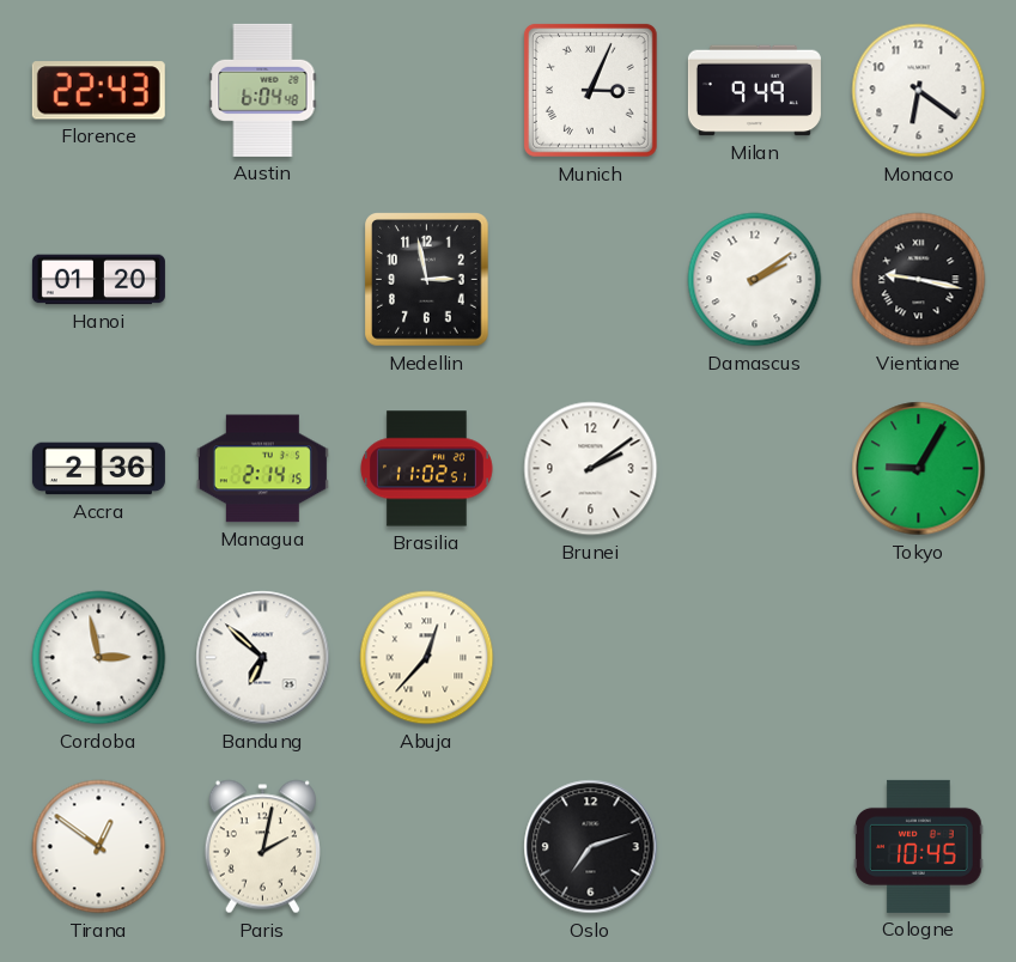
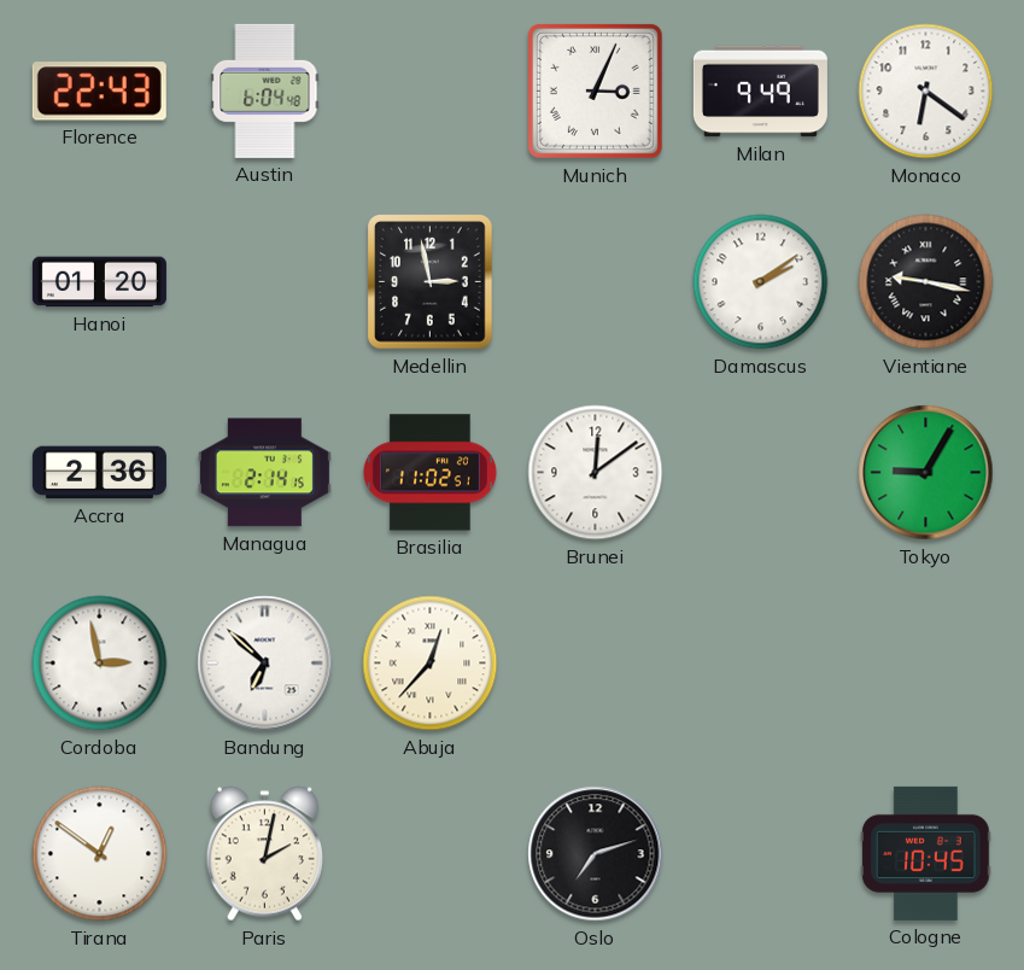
Brunei: 2:09 -> 12:09 (596, 473)
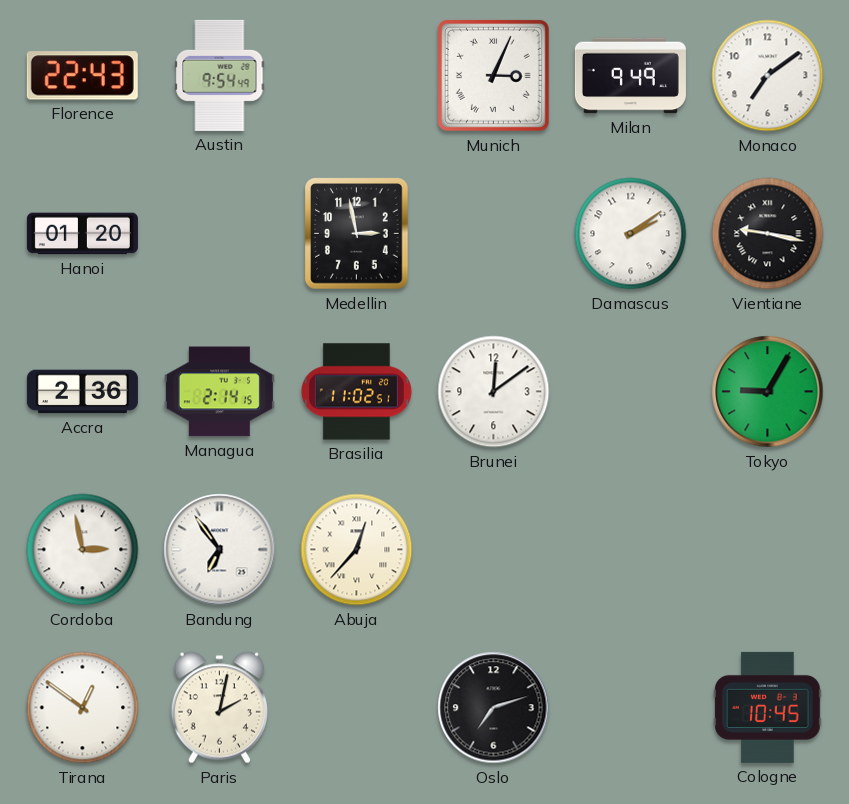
Austin: 6:04 -> 9:54 (220, 75)
Monaco: 6:21 -> 7:09 (768, 76)
Bandung: 6:52 -> 6:54 (220, 550)
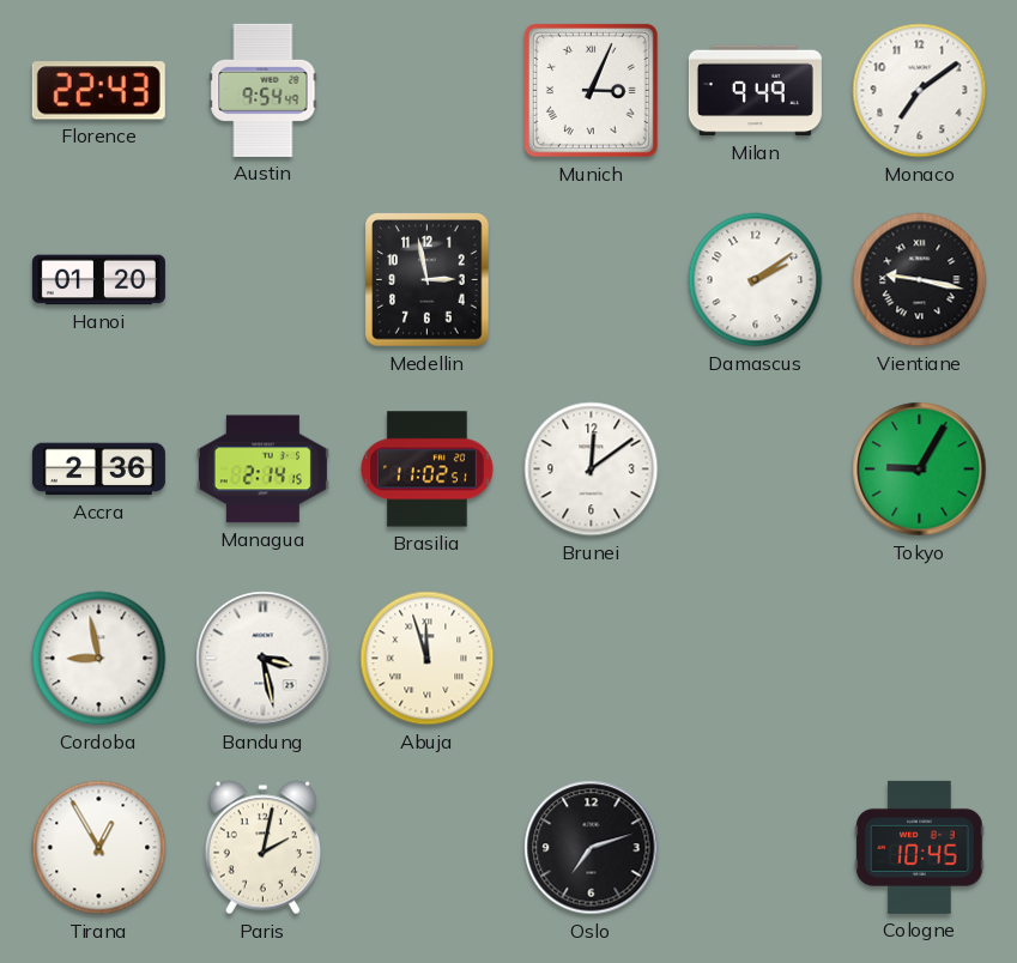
Cordoba: 2:58 -> 8:58 (99, 659)
Bandung: 6:54 -> 3:28 (264, 659)
Abuja: 12:37 -> 11:57 (428, 659)
Tirana: 12:51 -> 12:55 (99, 848)
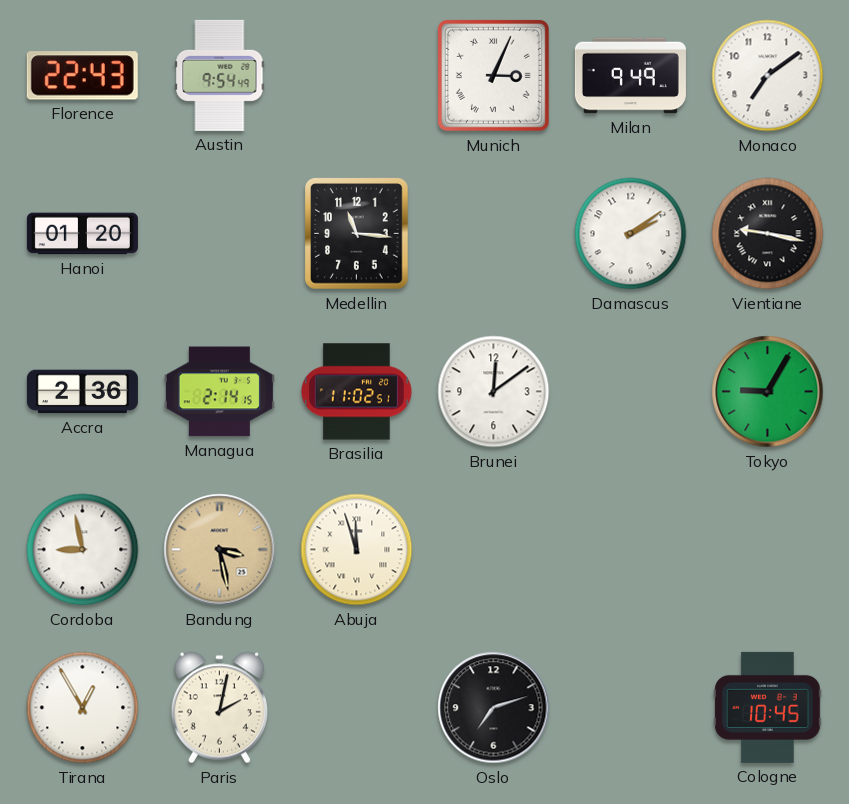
Medellin: 2:58 -> 11:16 (357, 234)
Bandung dial: white -> champagne (220, 550)
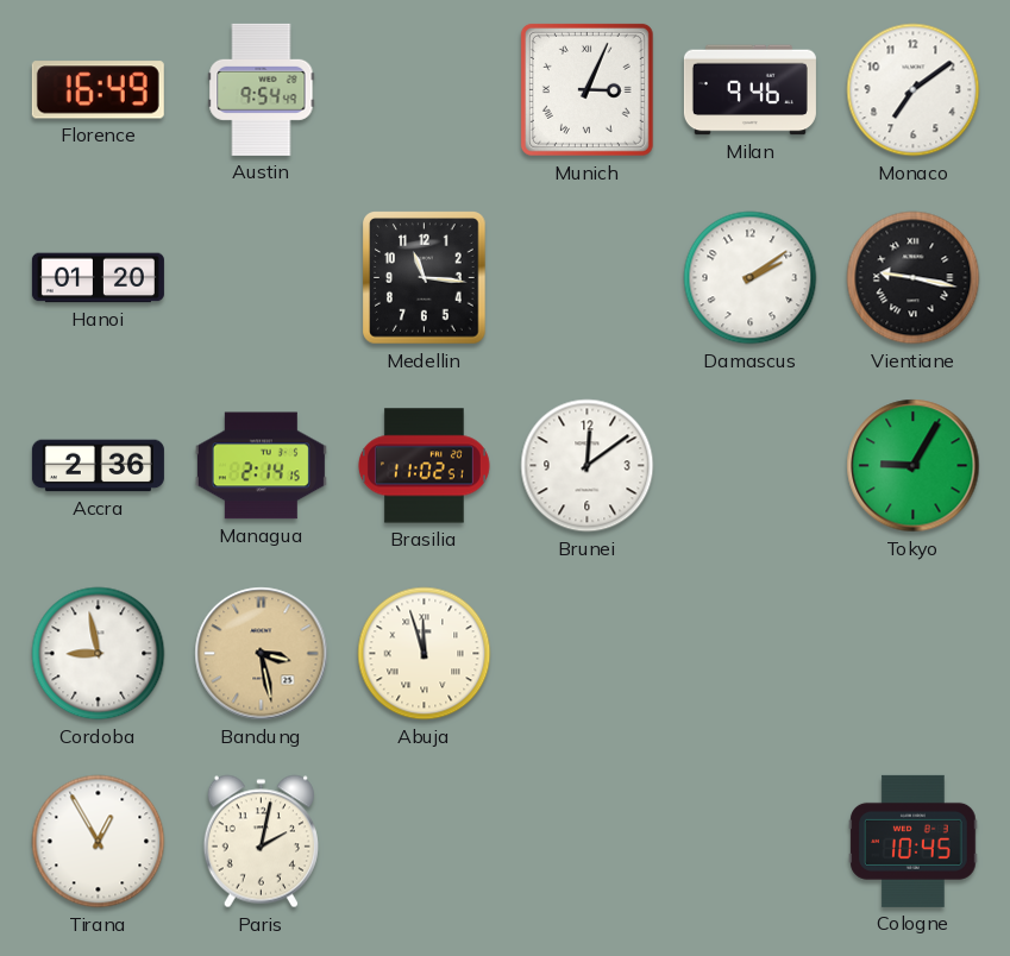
Florence: 22:43 -> 16:49 (98, 90)
Milan: 9:49 -> 9:46 (749, 90)
Oslo: 7:12 -> none (494, 708)
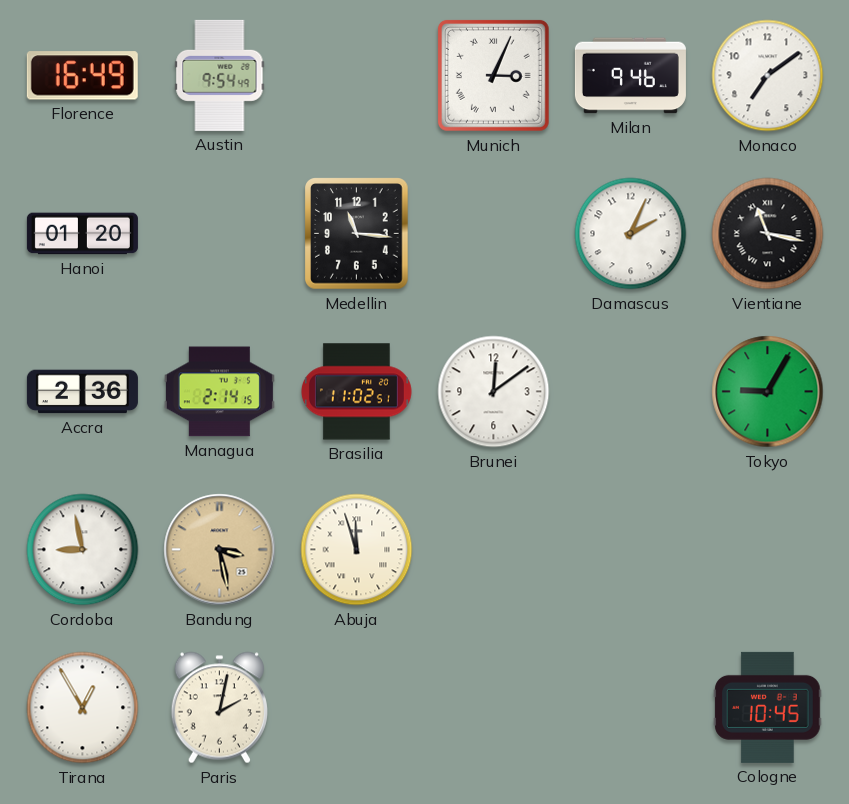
Damascus: 2:09 -> 2:04 (631, 234)
Vientiane: 9:17 -> 11:17 (768, 234)
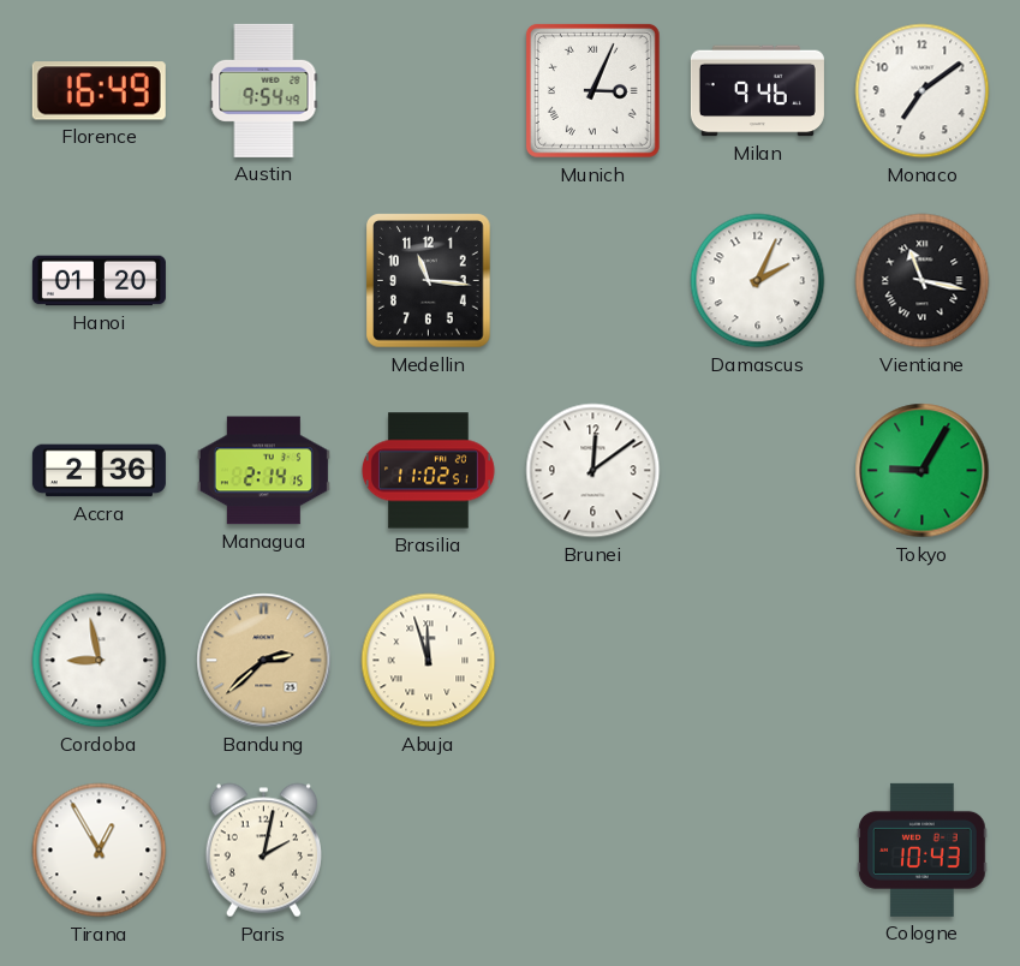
Bandung: 3:28 -> 2:38 (264, 661)
Cologne: 10:45 -> 10:43 (923, 849)
